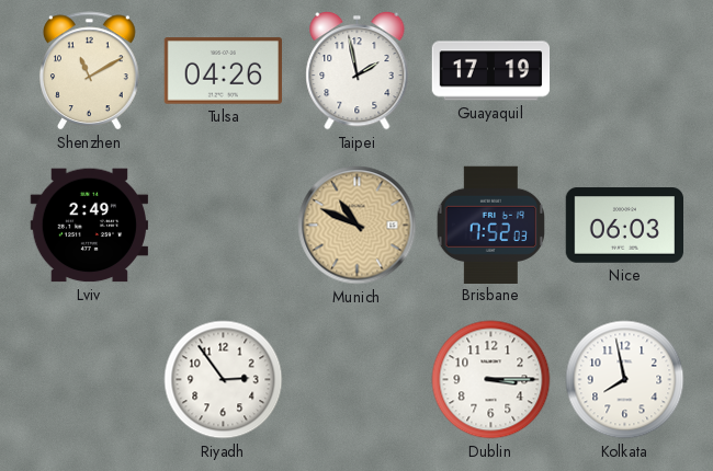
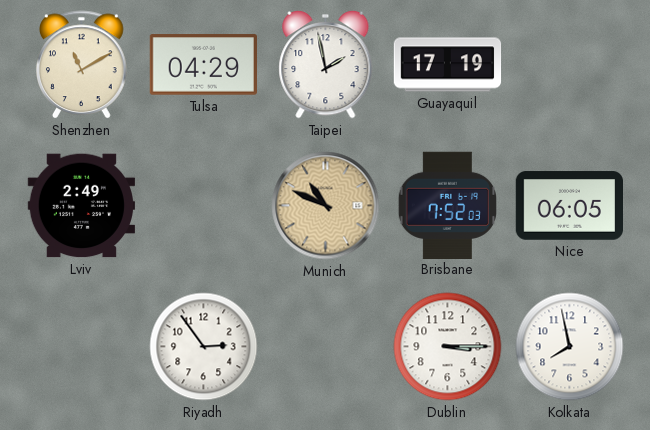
Tulsa: 04:26 -> 04:29 (203, 65)
Nice: 06:03 -> 06:05 (569, 206)
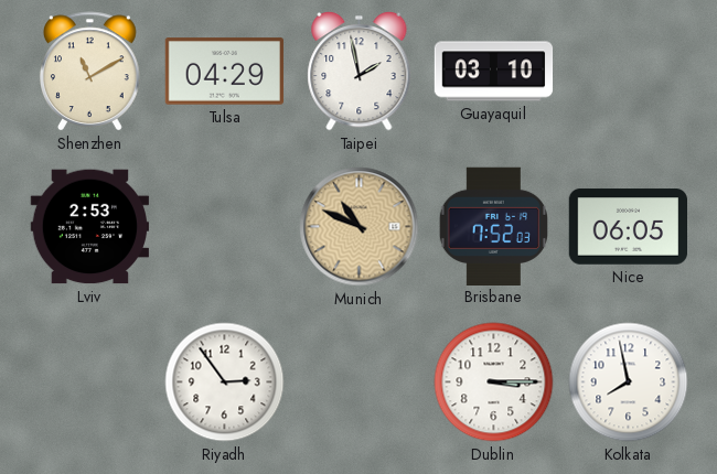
Guayaquil: 17:19 -> 03:10 (494, 72)
Lviv: 2:49 -> 2:53 (89, 227)
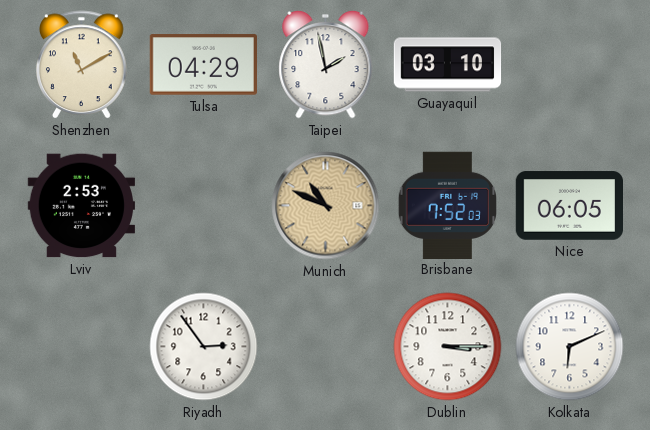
Kolkata: 7:58 -> 6:11 (570, 347)
